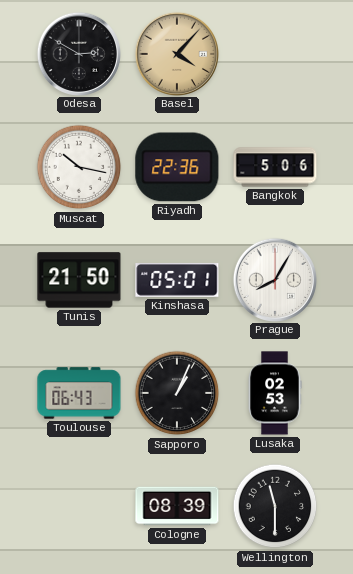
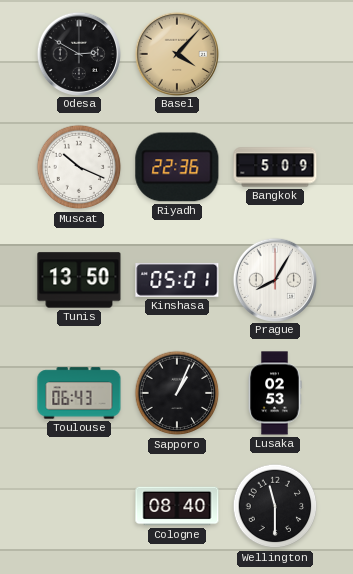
Muscat: 10:17 -> 10:19 (79, 167)
Bangkok: 5:06 -> 5:09 (275, 167)
Tunis: 21:50 -> 13:50 (79, 280)
Cologne: 08:39 -> 08:40 (177, 506)
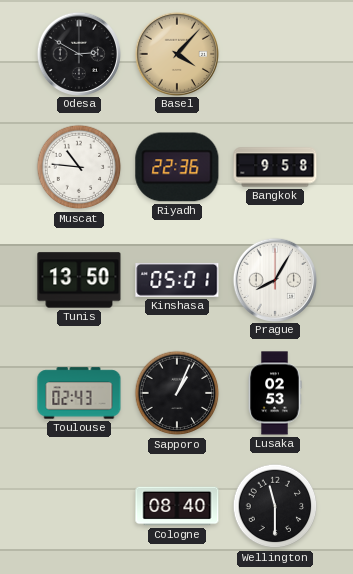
Muscat: 10:19 -> 10:46 (79, 167)
Bangkok: 5:09 -> 9:58 (275, 167)
Toulouse: 06:43 -> 02:43 (79, 393)
